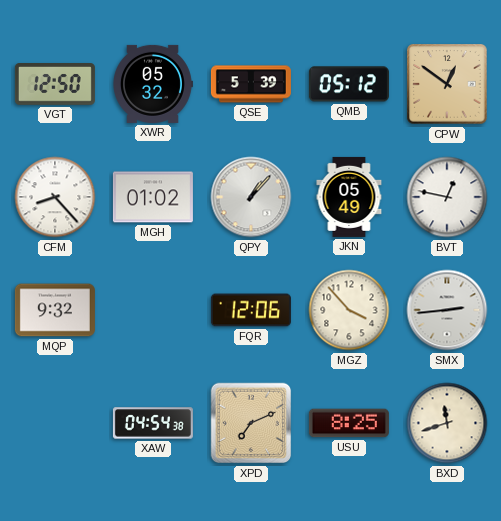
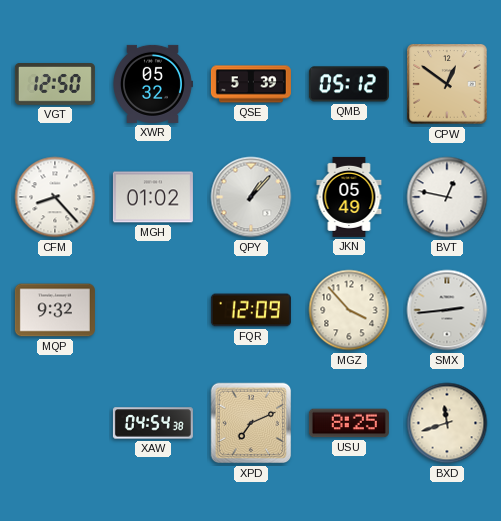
FQR: 12:06 -> 12:09 (251, 310)
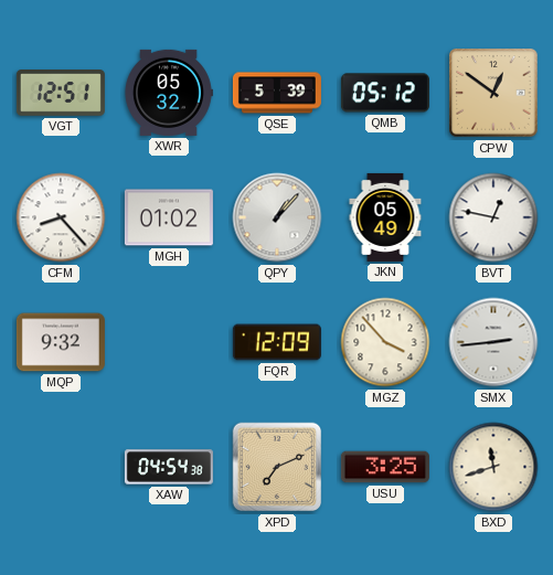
VGT: 12:50 -> 12:51 (61, 94)
USU: 8:25 -> 3:25 (385, 467)
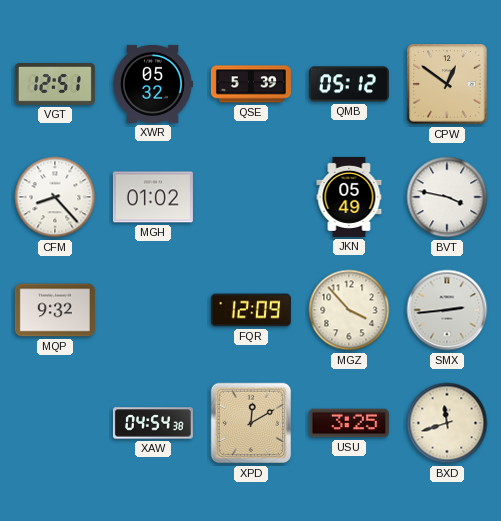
QPY: 1:07 -> none (277, 217)
BVT: 12:47 -> 3:47 (447, 197)
XPD: 7:11 -> 12:10 (251, 423)
